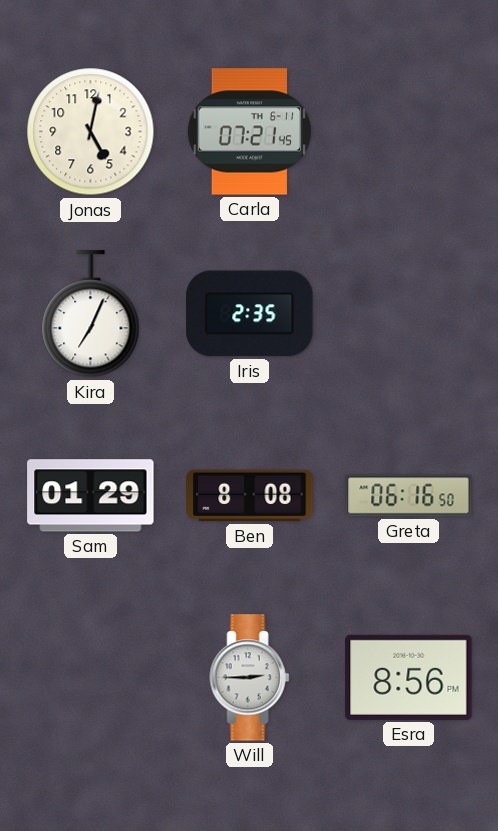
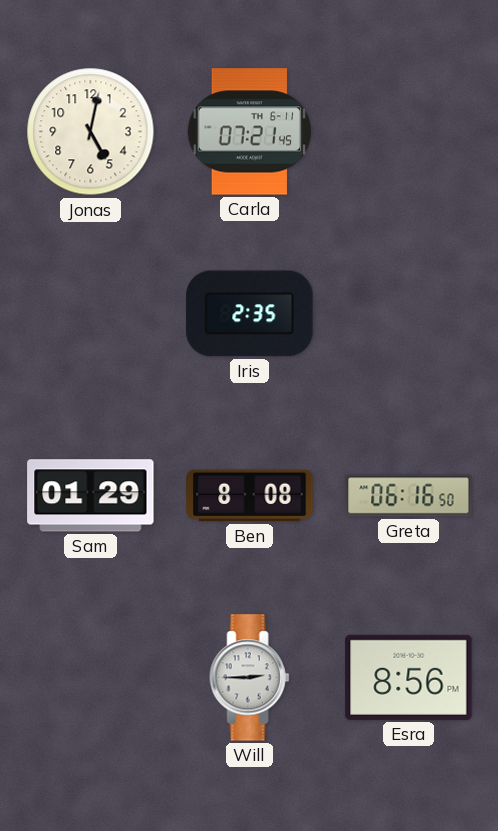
Kira: 7:04 -> none (91, 314)
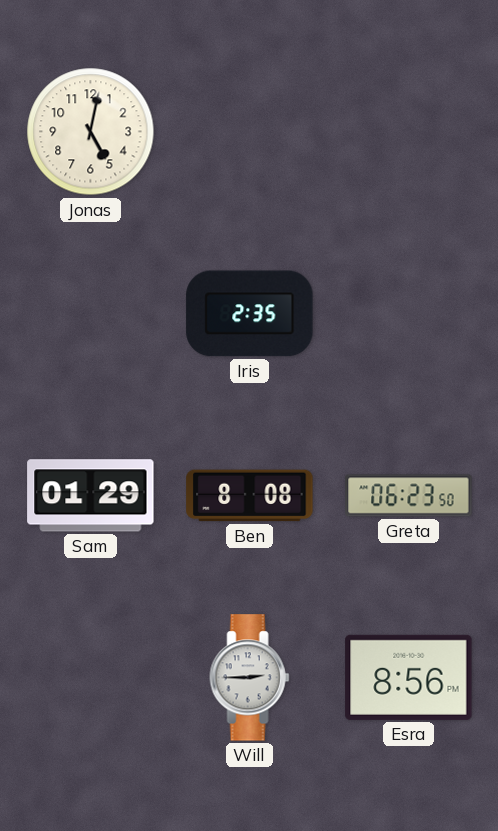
Carla: 07:21 -> none (249, 132)
Greta: 06:16 -> 06:23 (409, 496)
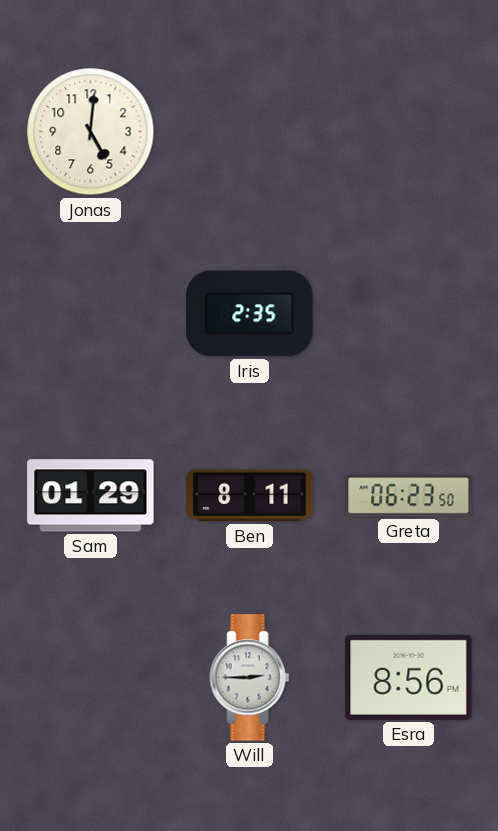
Jonas: 5:02 -> 5:01 (91, 132)
Ben: 8:08 -> 8:11 (250, 496)
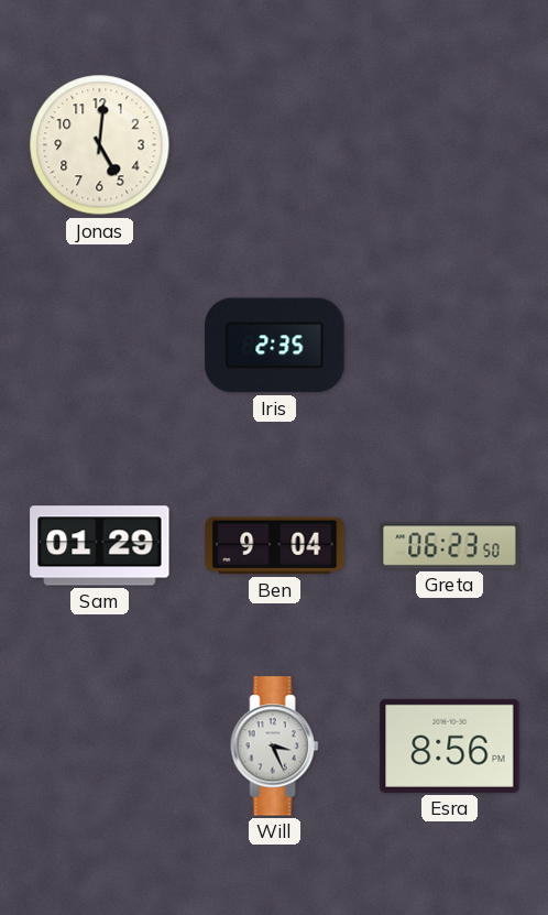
Ben: 8:11 -> 9:04 (275, 546)
Will: 2:45 -> 3:26 (275, 747)
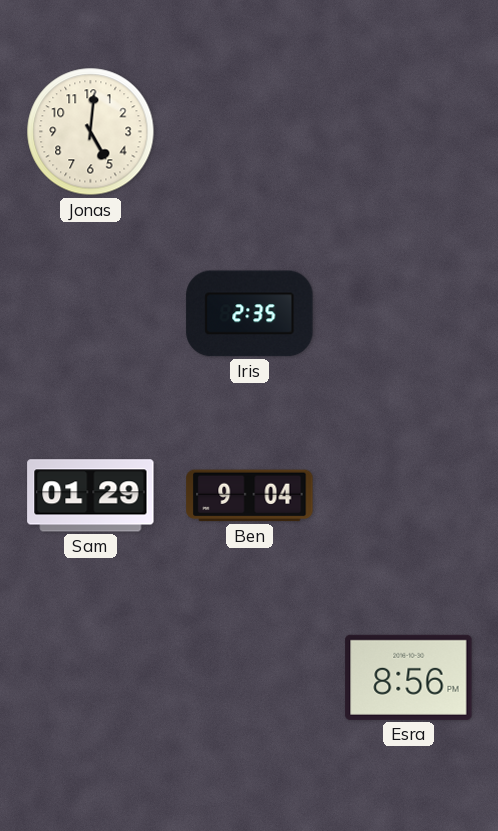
Greta: 06:23 -> none (450, 546)
Will: 3:26 -> none (275, 747)
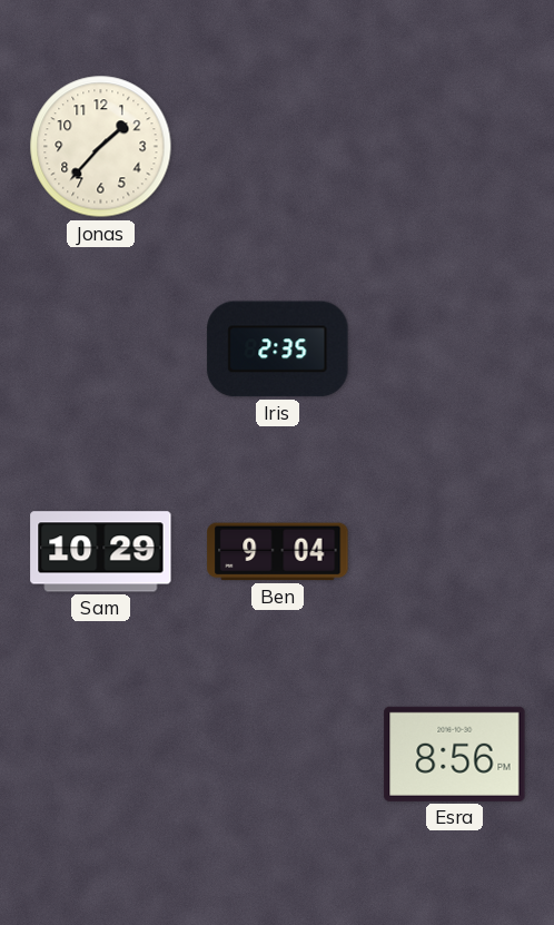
Jonas: 5:01 -> 1:37 (101, 147)
Sam: 01:29 -> 10:29 (101, 552)
